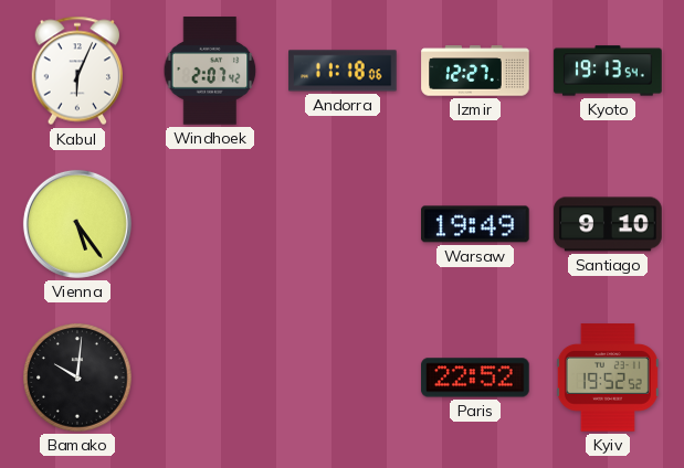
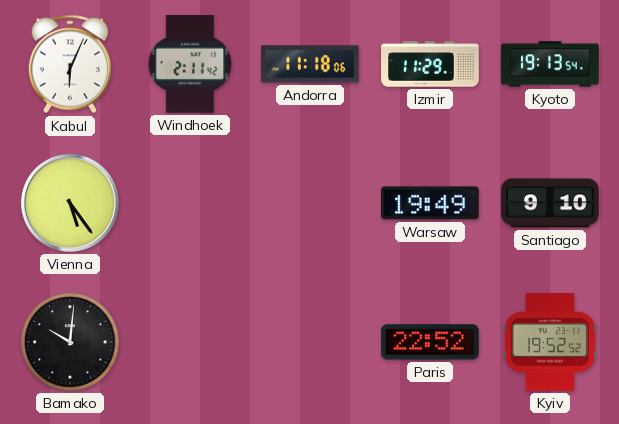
Windhoek: 2:07 -> 2:11 (190, 64)
Izmir: 12:27 -> 11:29 (430, 64)
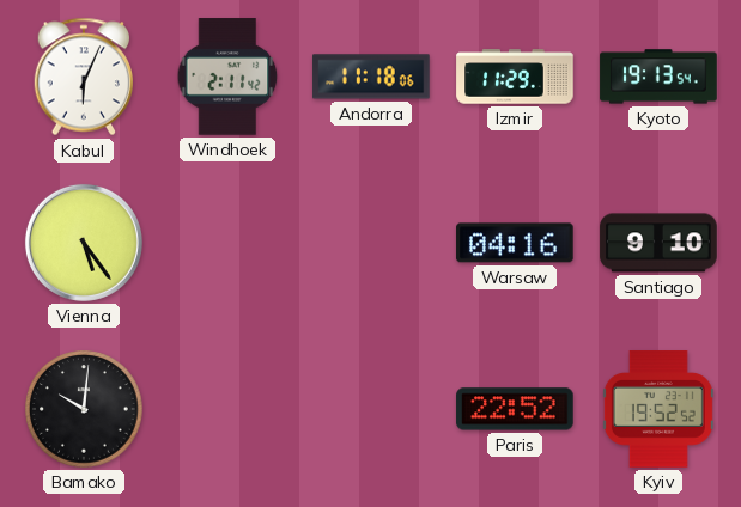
Warsaw: 19:49 -> 04:16 (515, 243)
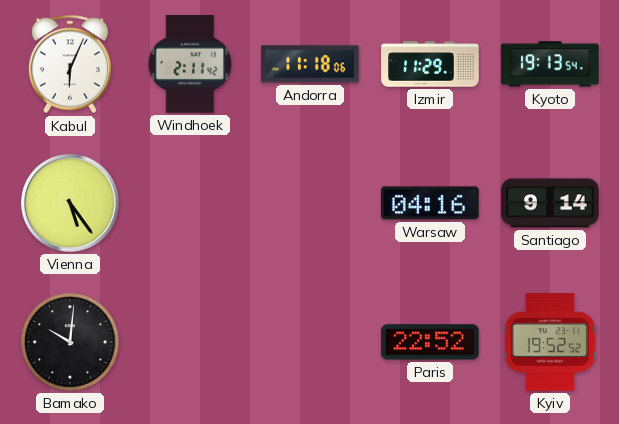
Santiago: 9:10 -> 9:14 (550, 203)
